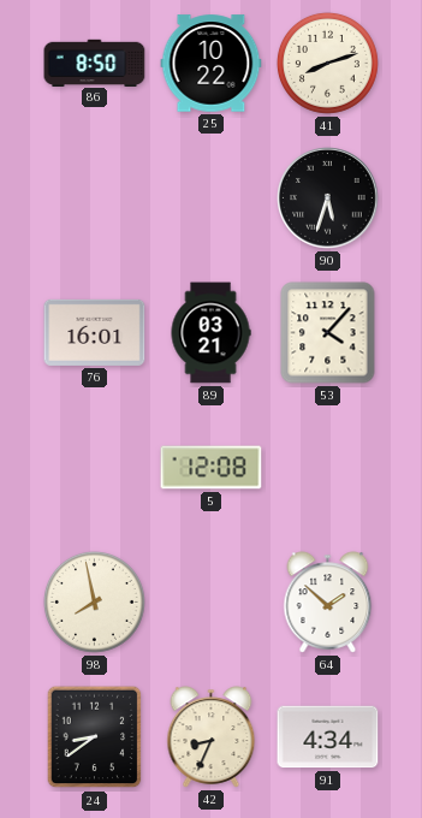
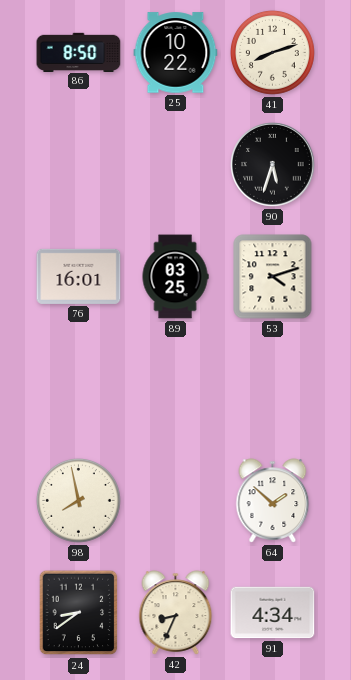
89: 03:21 -> 03:25 (175, 277)
53: 4:07 -> 4:12 (273, 277)
5: 12:08 -> none (212, 468)
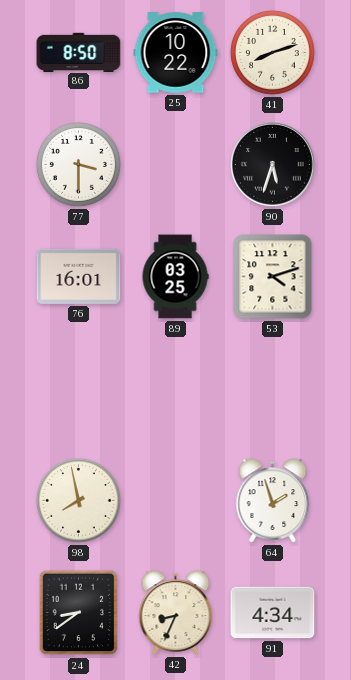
77: none -> 3:30 (78, 164)
64: 1:52 -> 1:57 (273, 501)
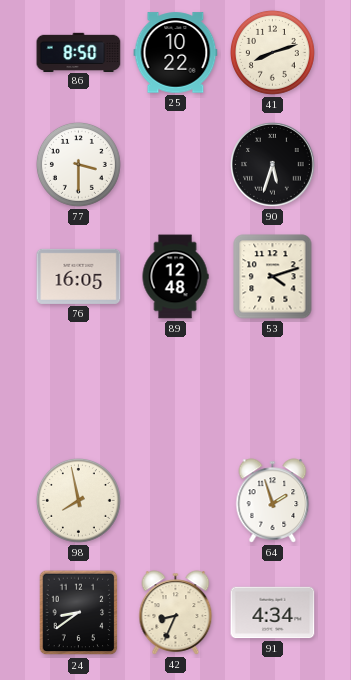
76: 16:01 -> 16:05 (79, 276)
89: 03:25 -> 12:48 (175, 277)
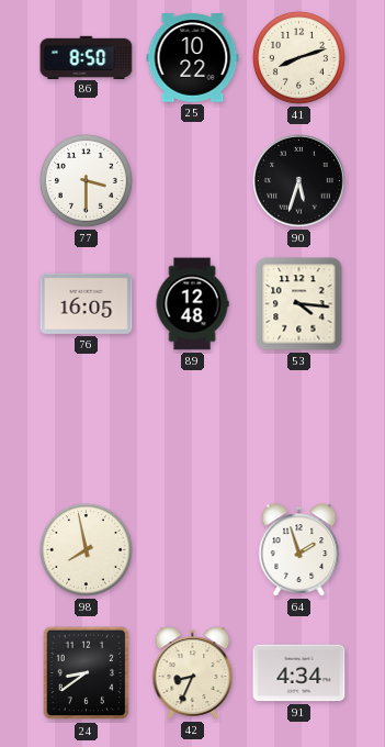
53: 4:12 -> 4:16 (299, 304)
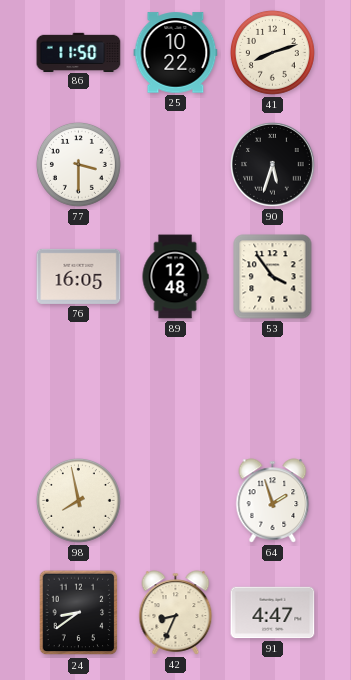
86: 8:50 -> 11:50 (79, 52)
53: 4:16 -> 3:54 (273, 277)
91: 4:34 -> 4:47 (273, 613)
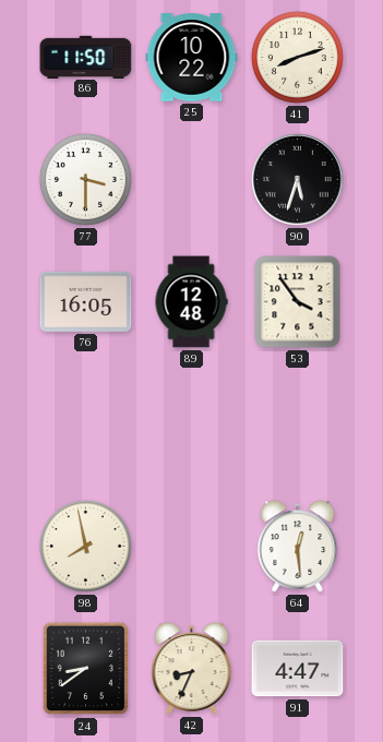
64: 1:57 -> 12:29 (298, 547)
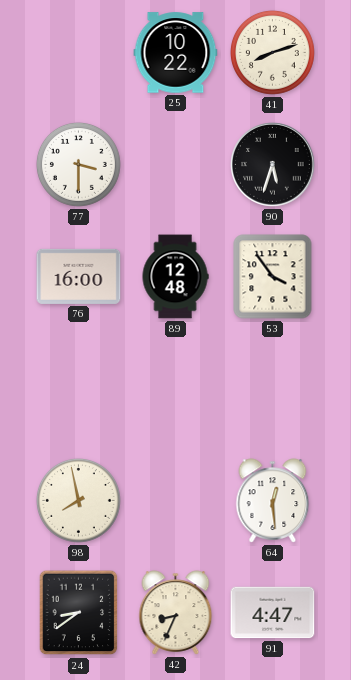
86: 11:50 -> none (86, 57)
76: 16:05 -> 16:00 (79, 276)
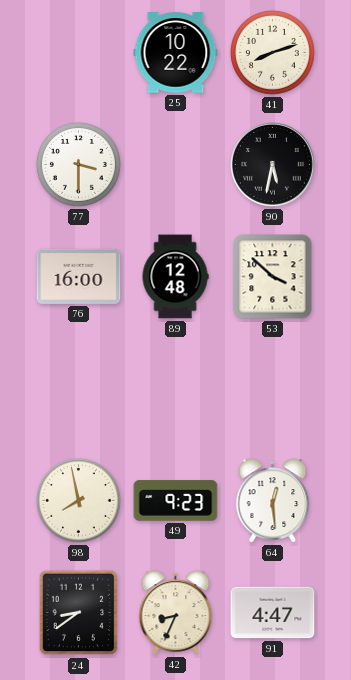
90: 5:33 -> 5:32 (273, 165)
53: 3:54 -> 3:52 (273, 277)
49: none -> 9:23 (176, 501)
